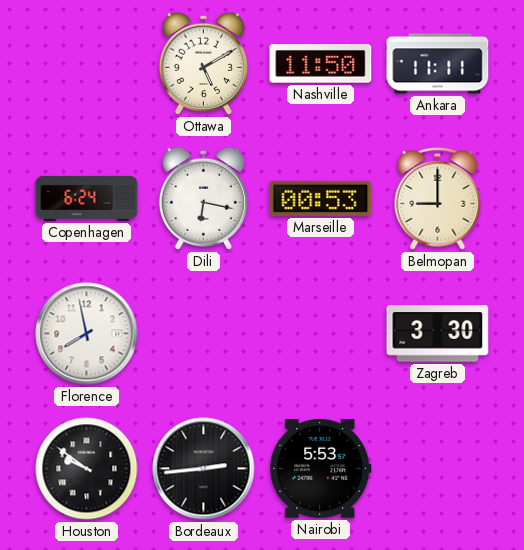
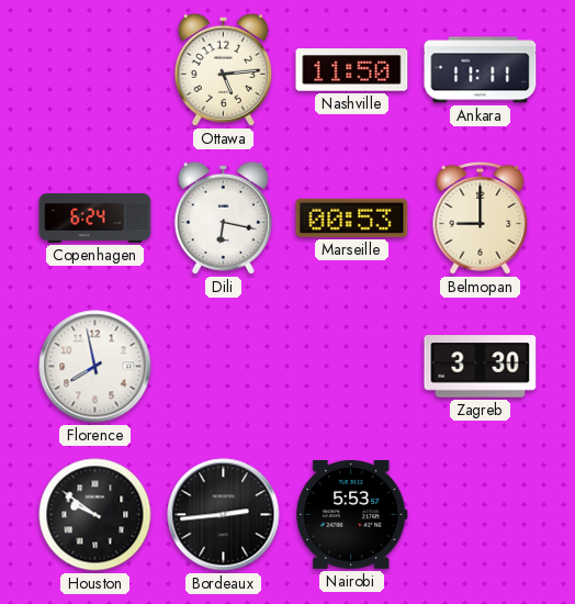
Ottawa: 5:10 -> 5:14 (223, 69)
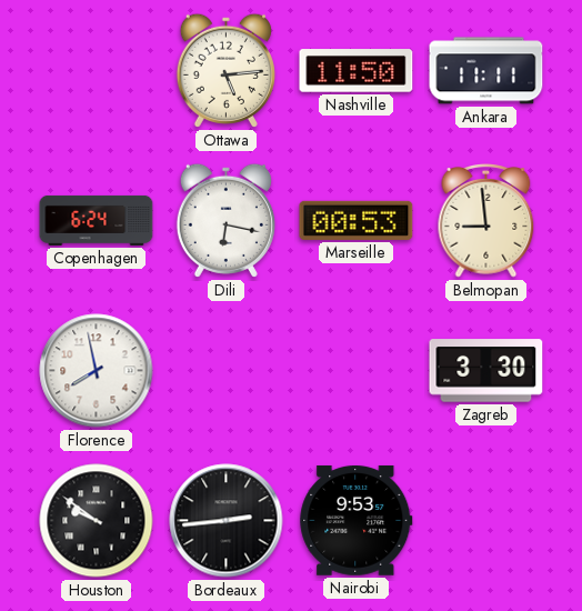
Belmopan: 9:00 -> 8:59 (486, 221)
Nairobi: 5:53 -> 9:53 (357, 520)
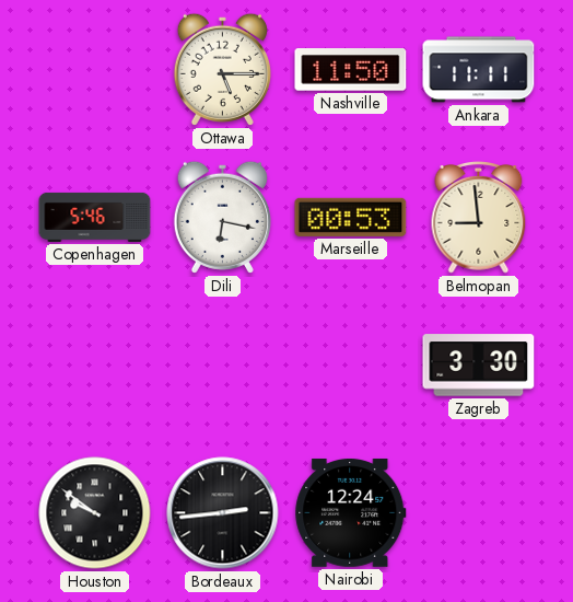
Ottawa: 5:14 -> 5:15 (222, 69)
Copenhagen: 6:24 -> 5:46 (95, 217)
Florence: 7:58 -> none (97, 371)
Nairobi: 9:53 -> 12:24 (351, 512)
